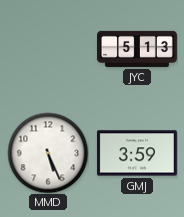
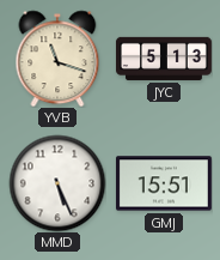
YVB: none -> 11:18 (57, 59)
GMJ: 3:59 -> 15:51 (164, 183)
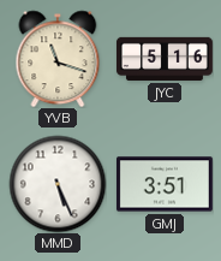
JYC: 5:13 -> 5:16 (165, 59)
GMJ: 15:51 -> 3:51 (165, 184)
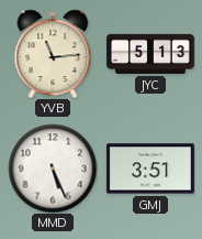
YVB: 11:18 -> 11:14 (53, 54)
JYC: 5:16 -> 5:13 (150, 54)
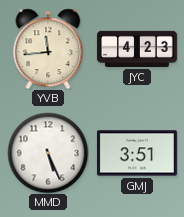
YVB: 11:14 -> 11:44 (48, 49)
JYC: 5:13 -> 4:23 (137, 49)
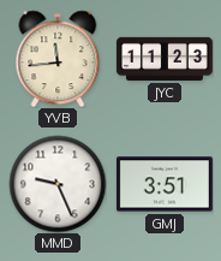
JYC: 4:23 -> 11:23 (165, 59)
MMD: 5:26 -> 9:26 (58, 184)
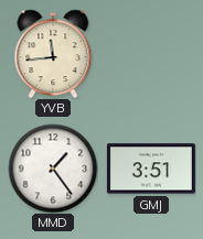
JYC: 11:23 -> none (165, 59)
MMD: 9:26 -> 1:24 (53, 169)
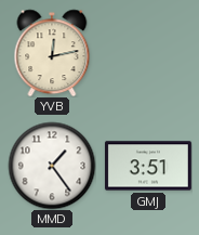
YVB: 11:44 -> 12:13 (52, 53)
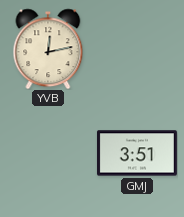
MMD: 1:24 -> none (52, 166)
